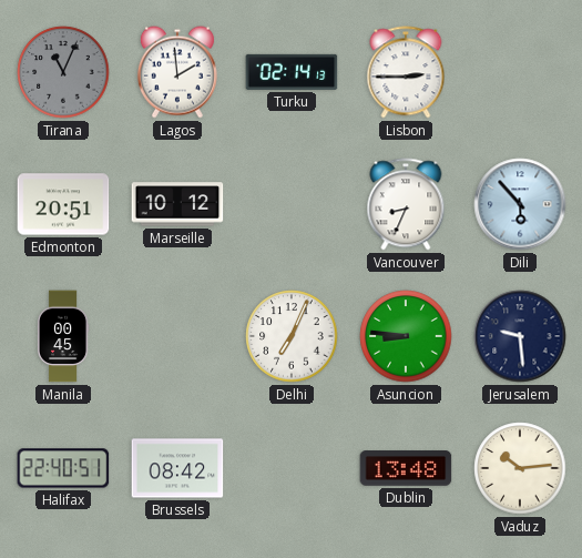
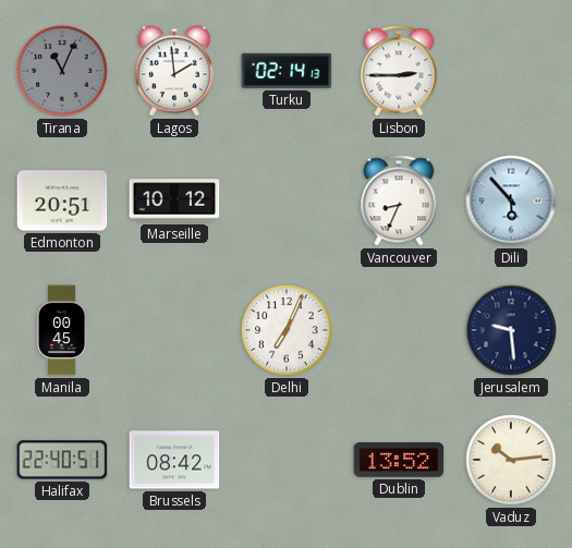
Asuncion: 8:46 -> none (406, 336)
Dublin: 13:48 -> 13:52 (399, 461)
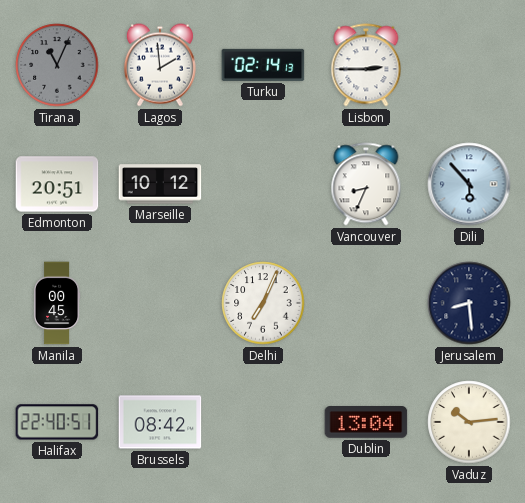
Jerusalem: 9:29 -> 8:29 (469, 303)
Dublin: 13:52 -> 13:04 (366, 423)
